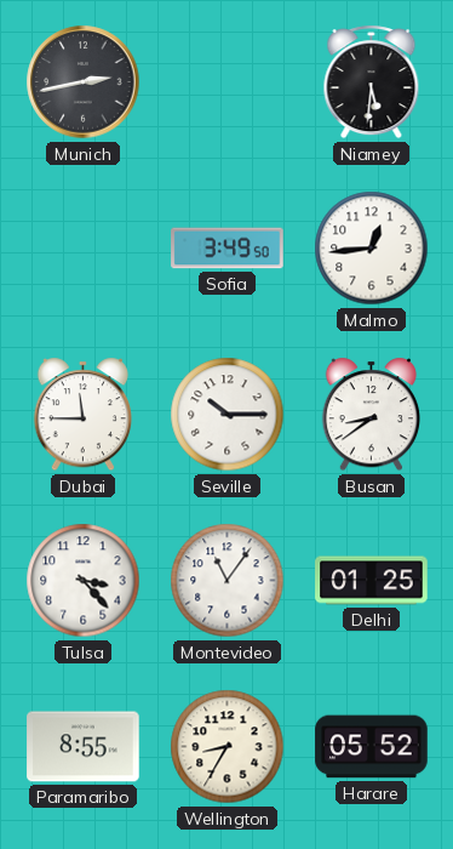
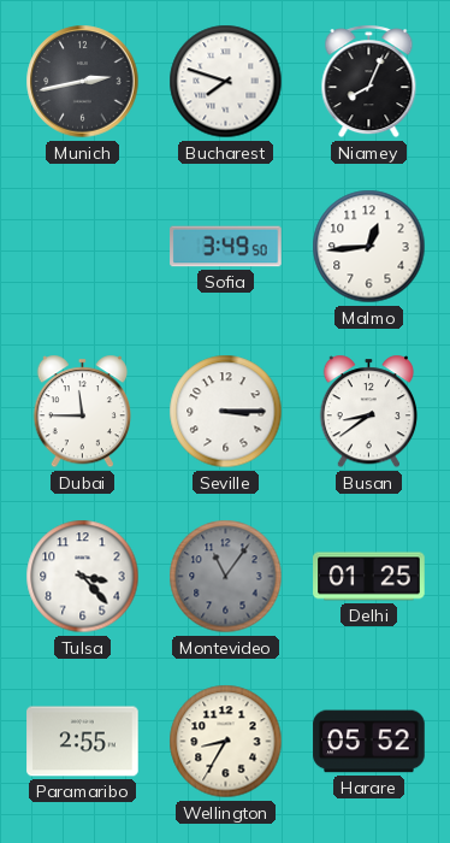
Bucharest: none -> 7:48 (226, 82)
Niamey: 5:31 -> 8:04 (369, 82)
Seville: 10:15 -> 3:15 (226, 412)
Montevideo dial: white -> grey (226, 577)
Paramaribo: 8:55 -> 2:55 (83, 742)
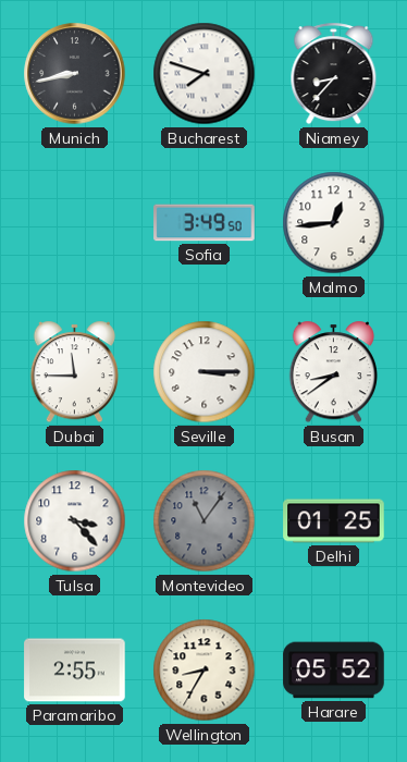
Munich: 2:43 -> 8:43 (75, 74)
Niamey: 8:04 -> 8:37 (334, 74)
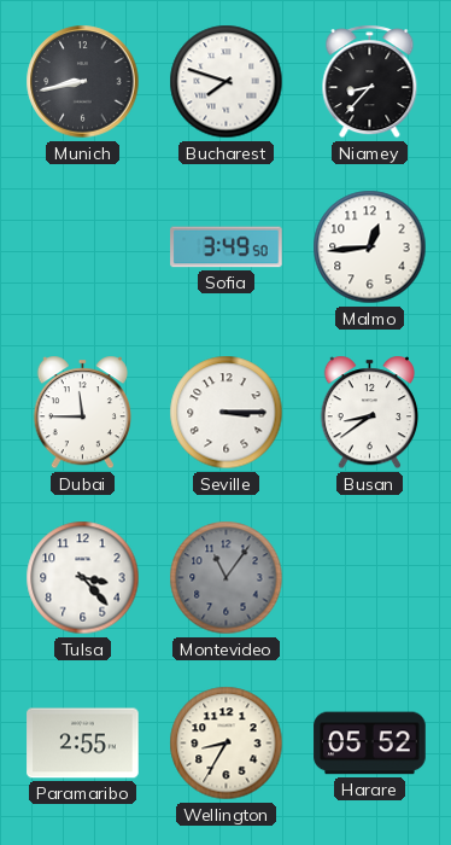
Delhi: 01:25 -> none (334, 521)
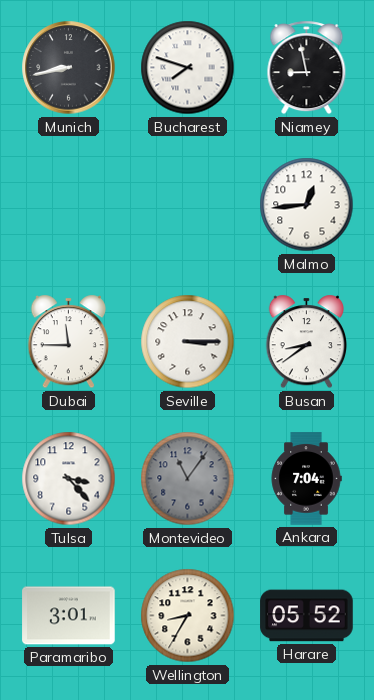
Niamey: 8:37 -> 8:58 (307, 68)
Sofia: 3:49 -> none (227, 247)
Ankara: none -> 7:04 (306, 479)
Paramaribo: 2:55 -> 3:01 (69, 616)
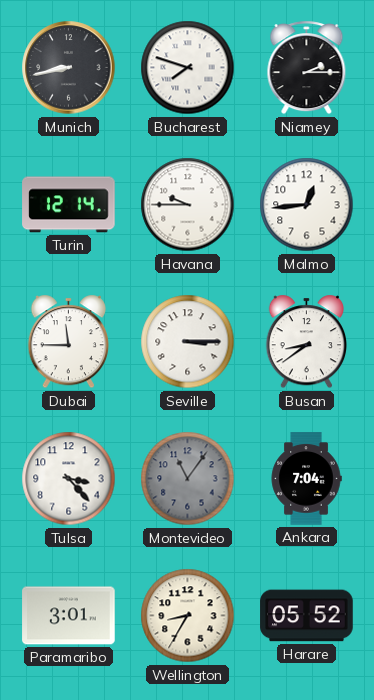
Niamey: 8:58 -> 2:15 (307, 68)
Turin: none -> 12:14 (69, 205)
Havana: none -> 9:45 (188, 205)
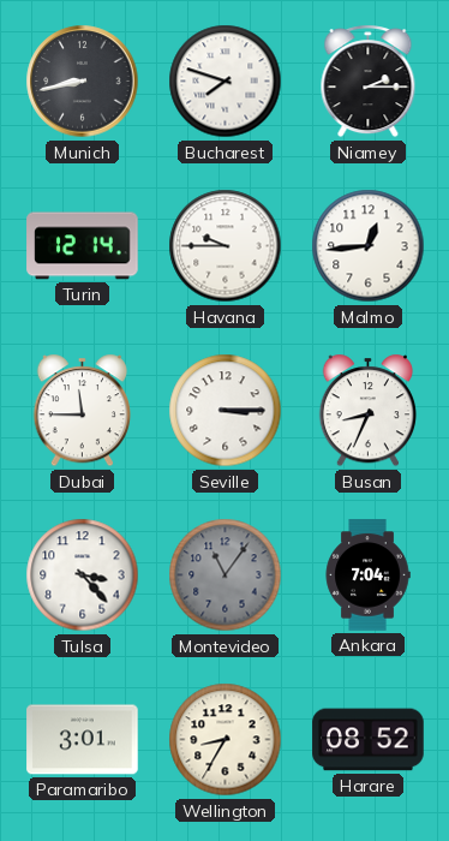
Busan: 8:39 -> 8:34 (367, 411)
Harare: 05:52 -> 08:52 (369, 740)
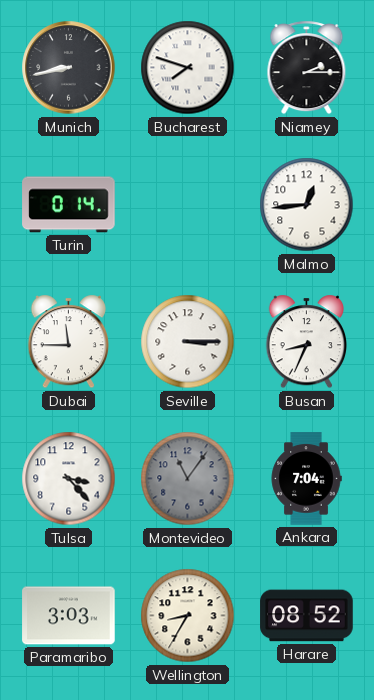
Turin: 12:14 -> 0:14 (69, 205)
Havana: 9:45 -> none (226, 246)
Paramaribo: 3:01 -> 3:03 (69, 616)
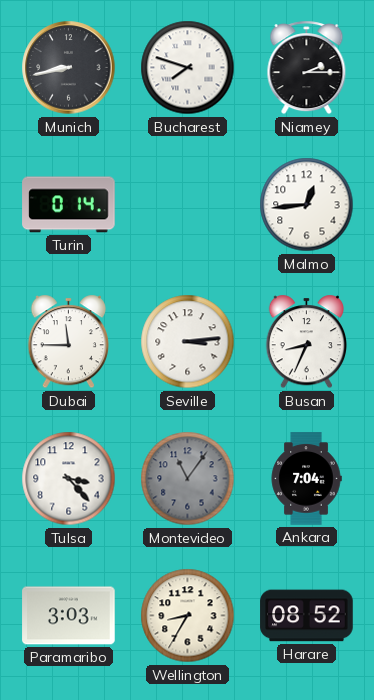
Seville: 3:15 -> 3:14 (188, 342)
